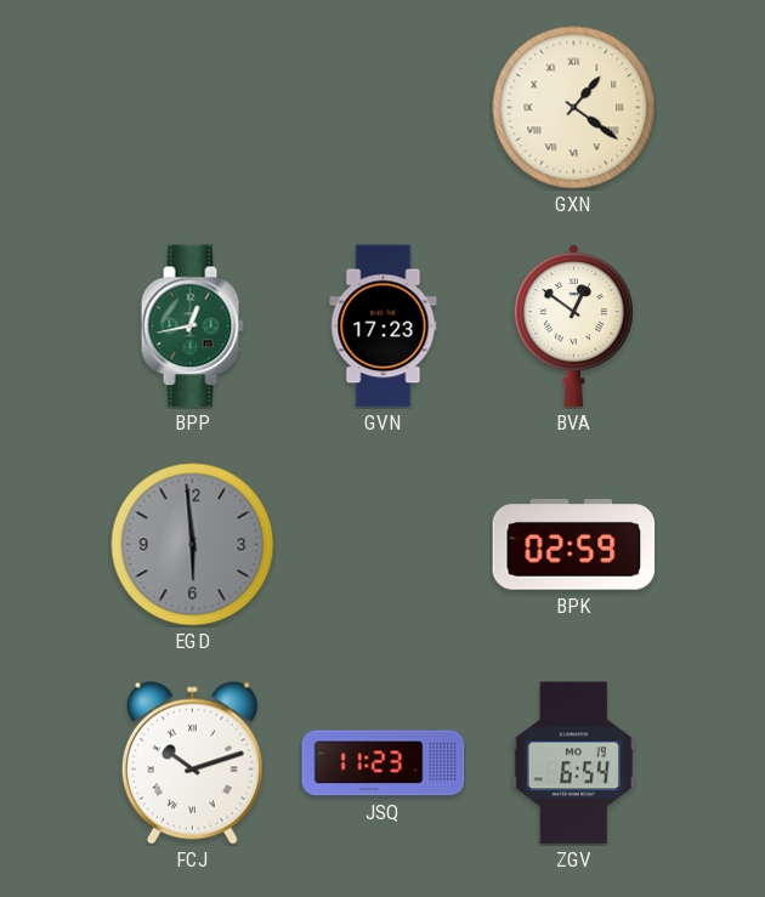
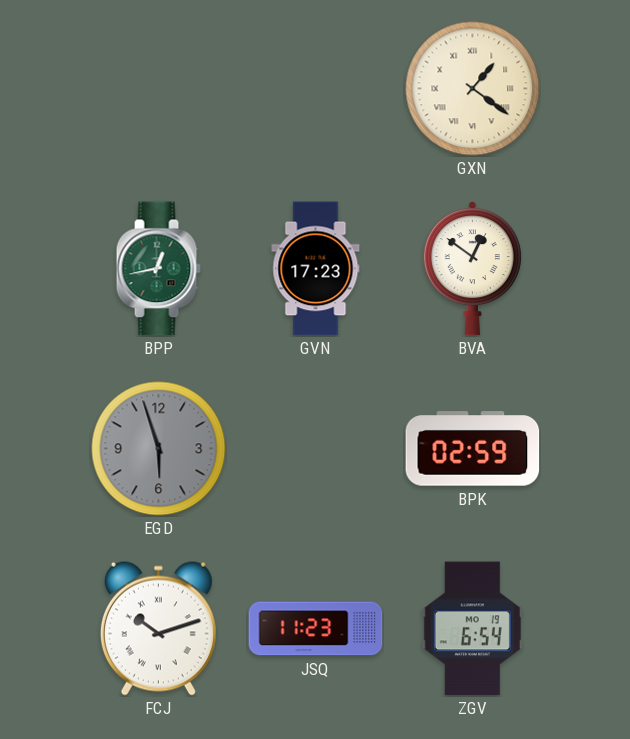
EGD: 5:59 -> 5:57 (159, 449)
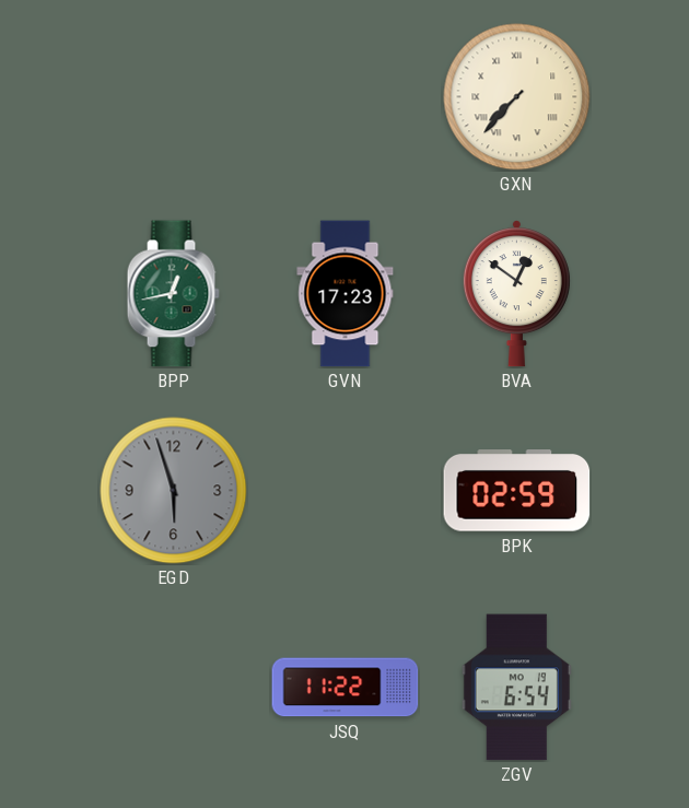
GXN: 1:21 -> 7:37 (517, 97)
FCJ: 10:12 -> none (158, 628)
JSQ: 11:23 -> 11:22 (346, 688)
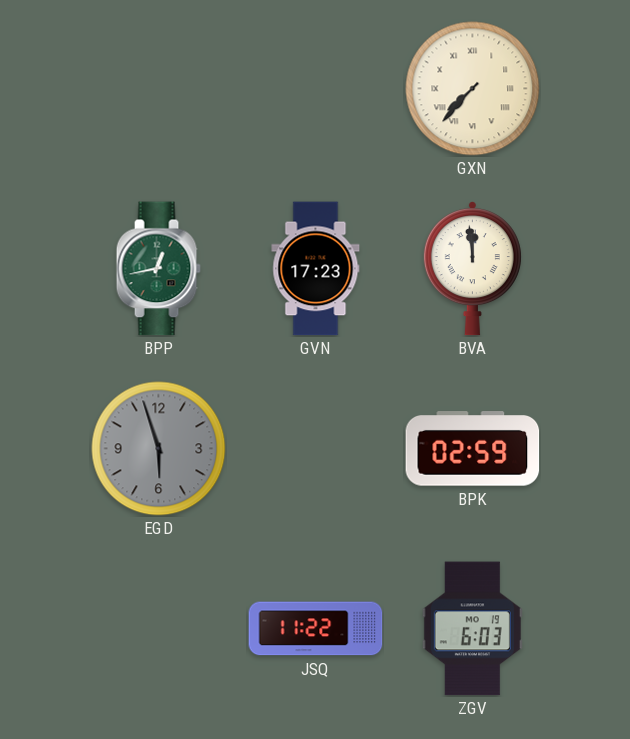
BVA: 12:51 -> 11:59 (472, 269)
ZGV: 6:54 -> 6:03 (472, 629)
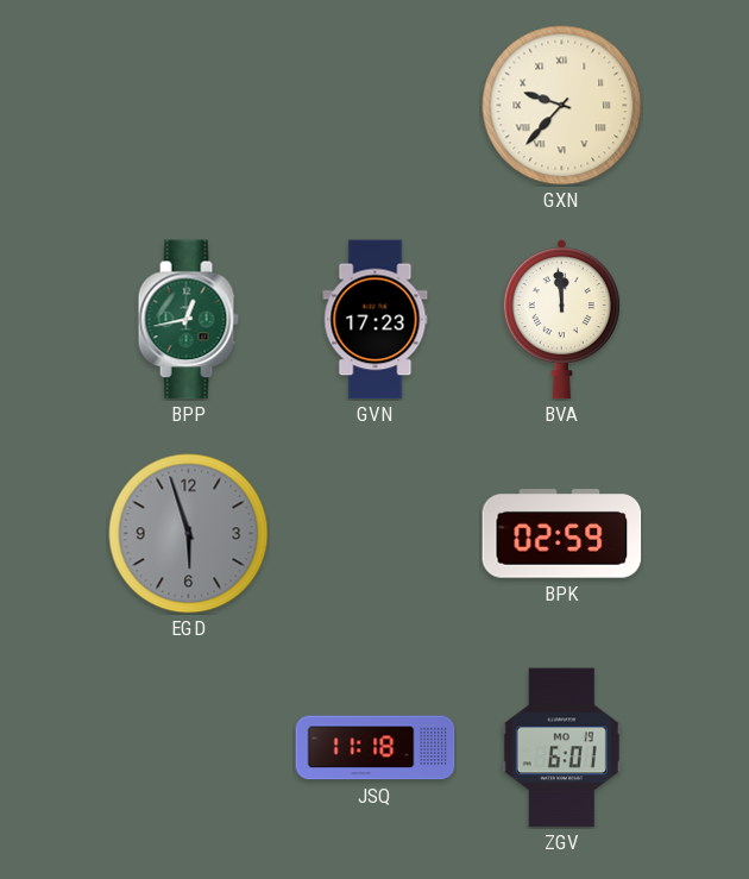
GXN: 7:37 -> 9:37 (562, 106)
JSQ: 11:22 -> 11:18 (376, 748)
ZGV: 6:03 -> 6:01 (561, 748)
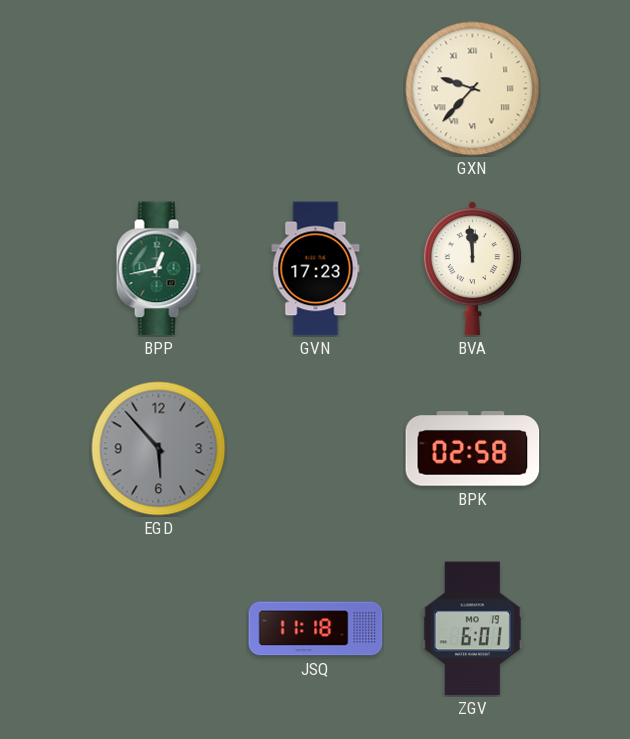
EGD: 5:57 -> 5:53 (159, 449)
BPK: 02:59 -> 02:58 (473, 449)
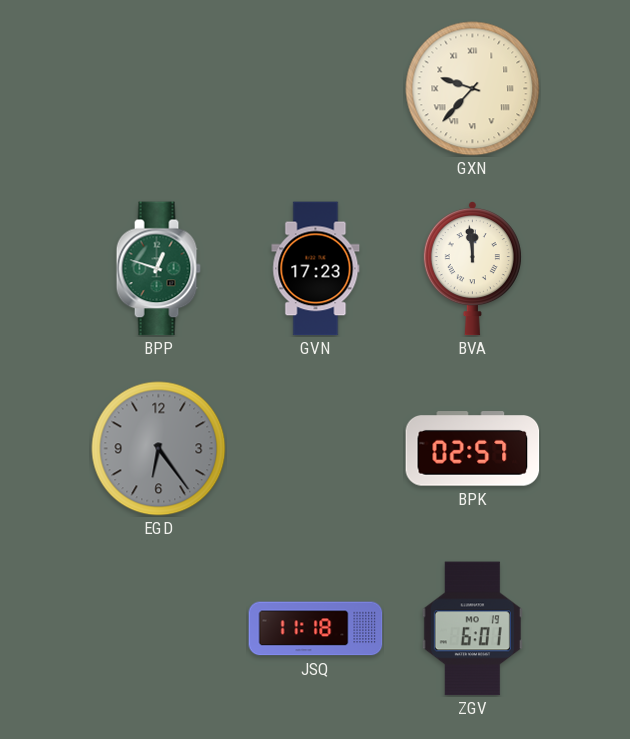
BPP: 12:43 -> 12:48 (158, 269)
EGD: 5:53 -> 6:24 (159, 449)
BPK: 02:58 -> 02:57 (473, 449)
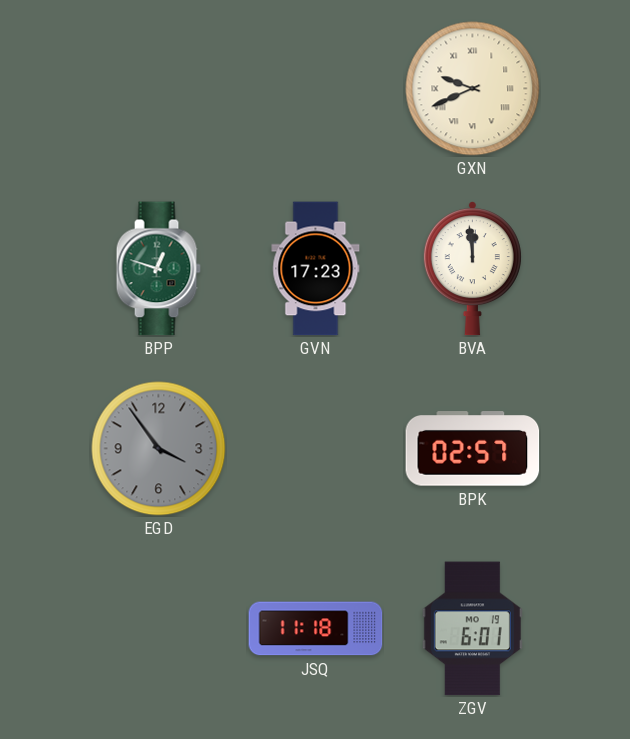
GXN: 9:37 -> 9:41 (473, 89)
EGD: 6:24 -> 3:54 (159, 449)
